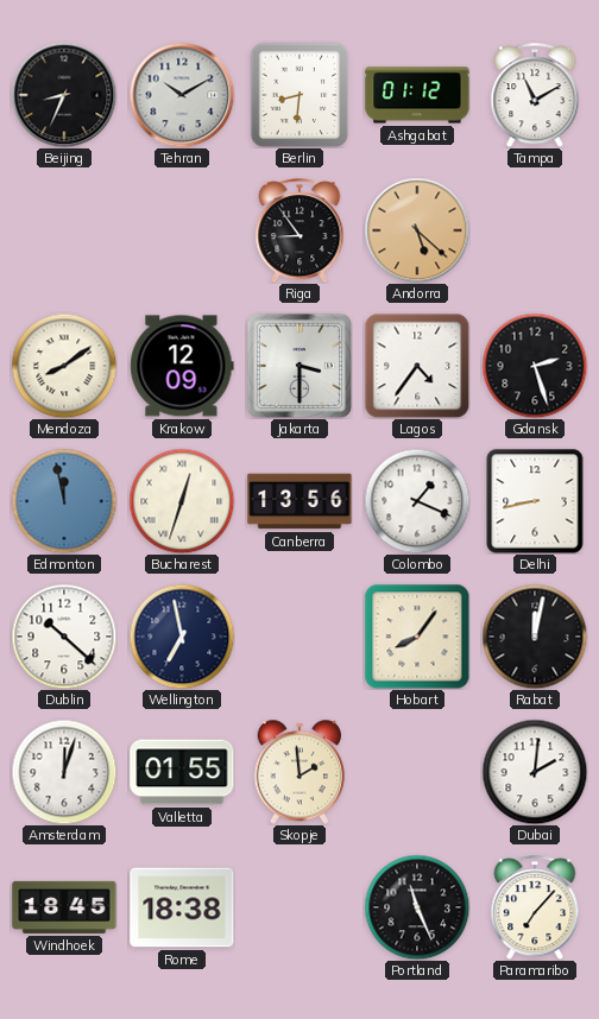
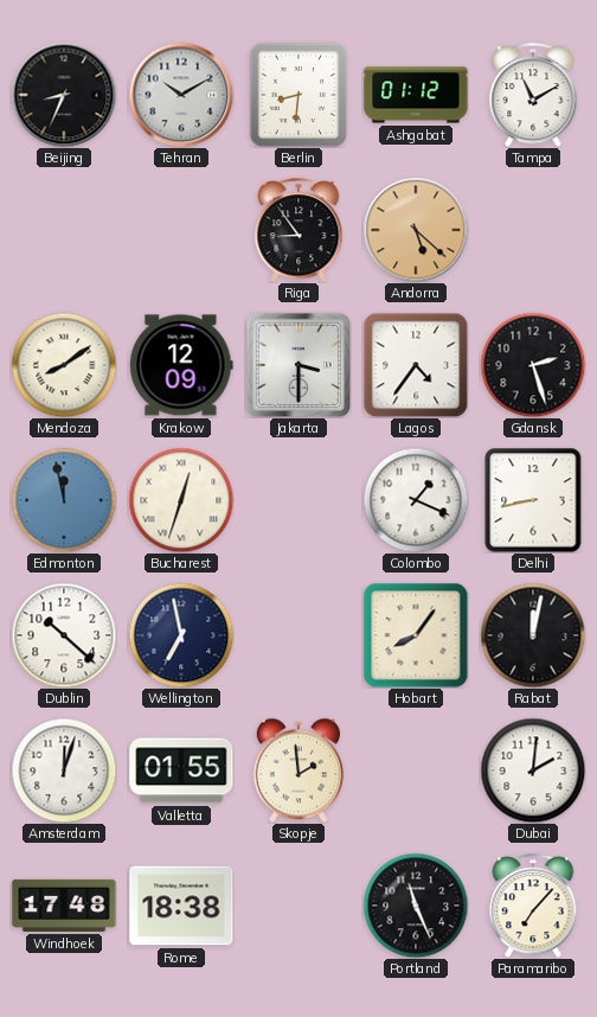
Canberra: 13:56 -> none (299, 501)
Windhoek: 18:45 -> 17:48 (64, 906)
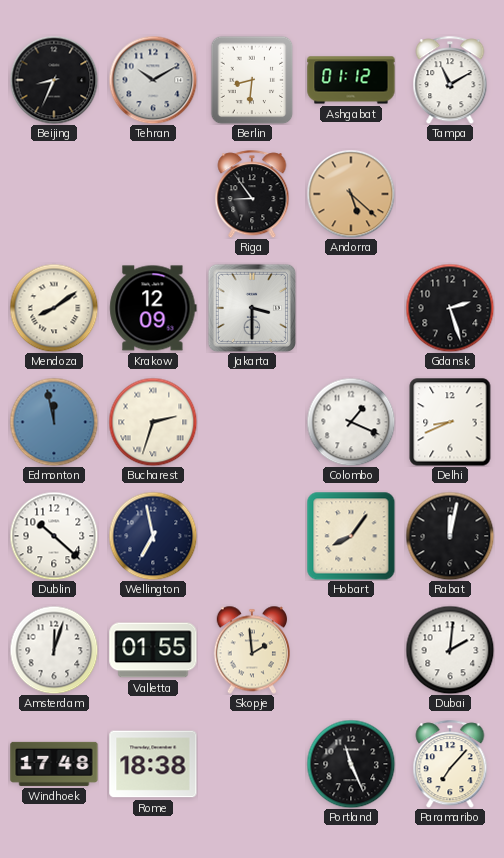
Lagos: 4:36 -> none (416, 365)
Bucharest: 12:33 -> 2:33 (153, 422)
Delhi: 8:43 -> 8:41 (450, 422)
